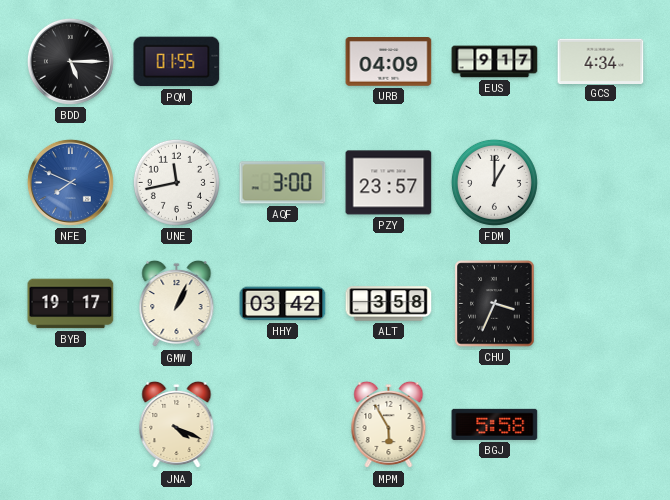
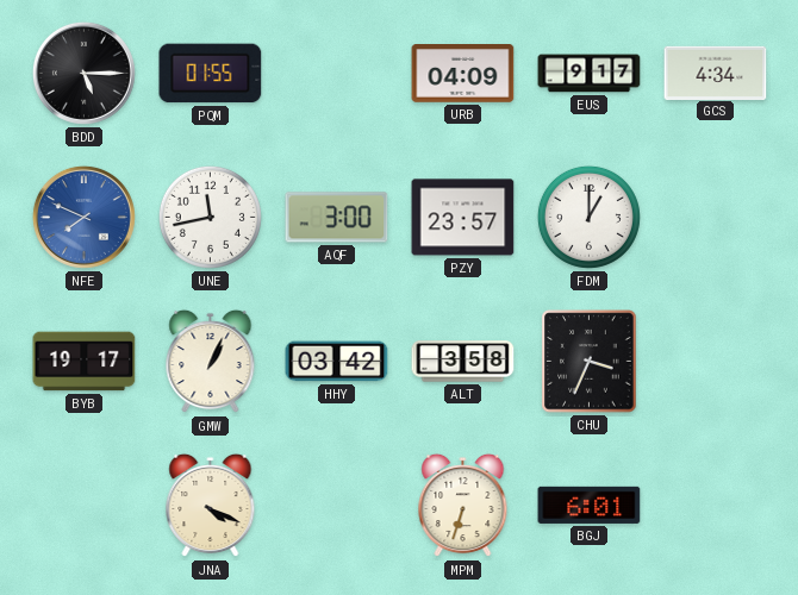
MPM: 5:55 -> 6:33 (463, 506)
BGJ: 5:58 -> 6:01 (590, 505)
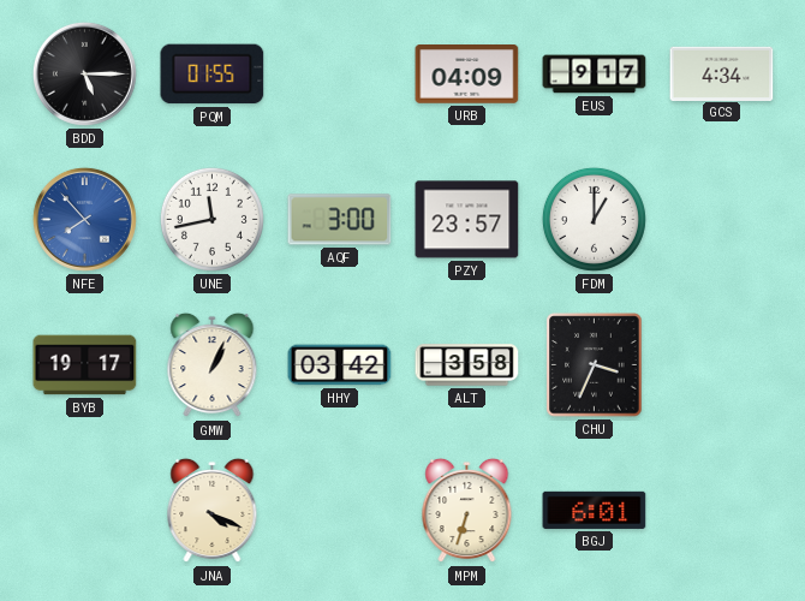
NFE: 7:49 -> 7:53 (84, 219)
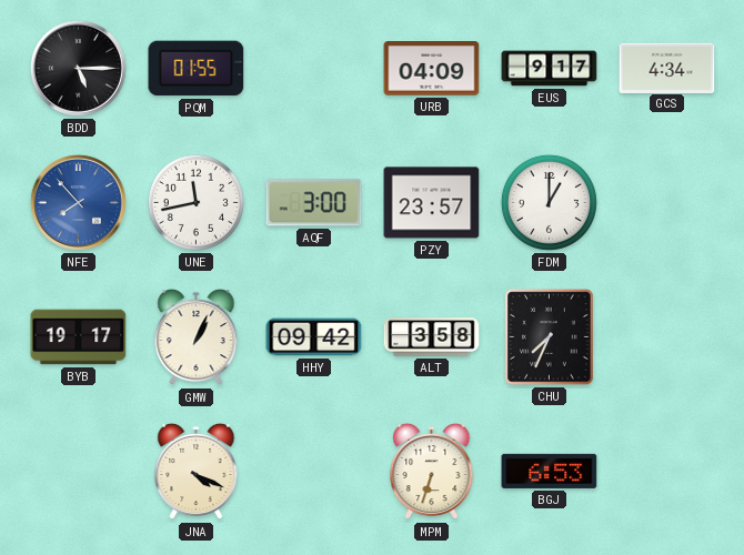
HHY: 03:42 -> 09:42 (314, 337)
CHU: 3:34 -> 7:34 (550, 337)
BGJ: 6:01 -> 6:53 (550, 471)
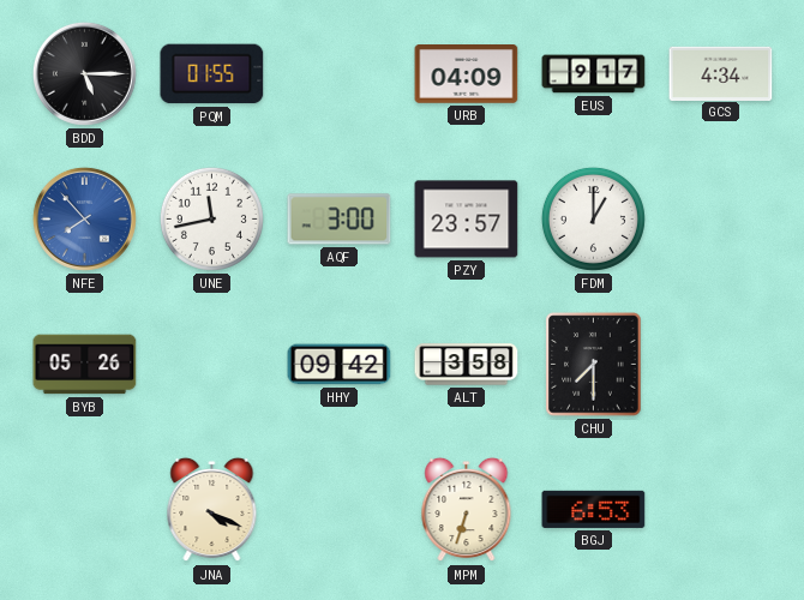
BYB: 19:17 -> 05:26 (85, 365)
GMW: 1:04 -> none (197, 337)
CHU: 7:34 -> 7:30 (594, 365)
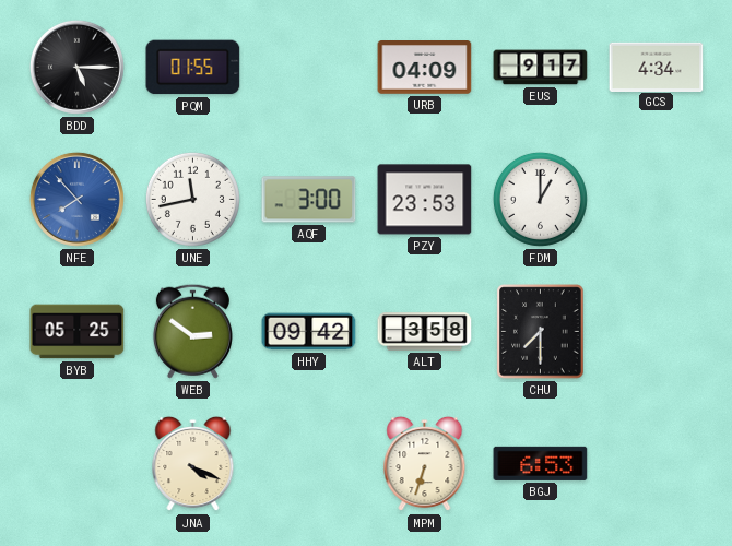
PZY: 23:57 -> 23:53 (425, 200)
BYB: 05:26 -> 05:25 (78, 332)
WEB: none -> 2:51 (192, 331)
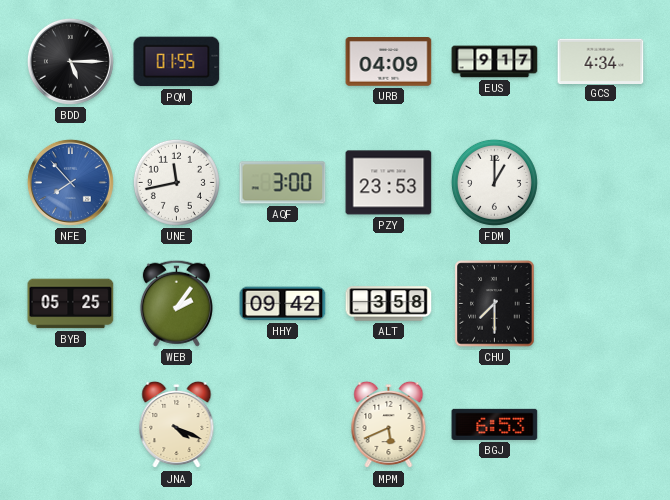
WEB: 2:51 -> 2:06 (176, 303)
MPM: 6:33 -> 5:41 (389, 425)
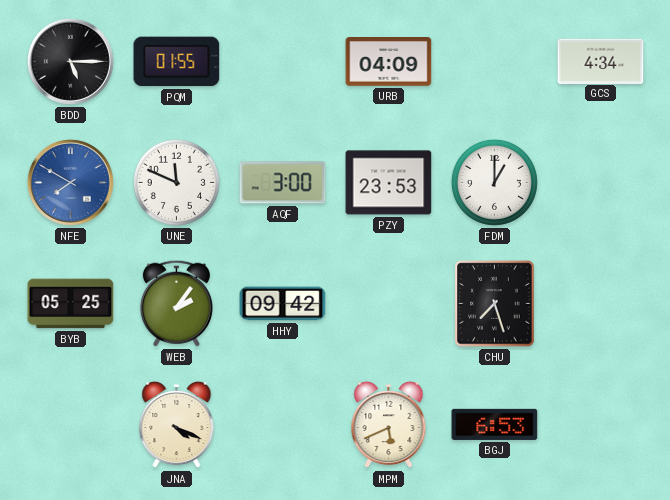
EUS: 9:17 -> none (495, 62)
NFE: 7:53 -> 7:50 (70, 182)
UNE: 11:43 -> 11:49 (176, 182)
ALT: 3:58 -> none (389, 304)
CHU: 7:30 -> 7:27 (495, 304)
